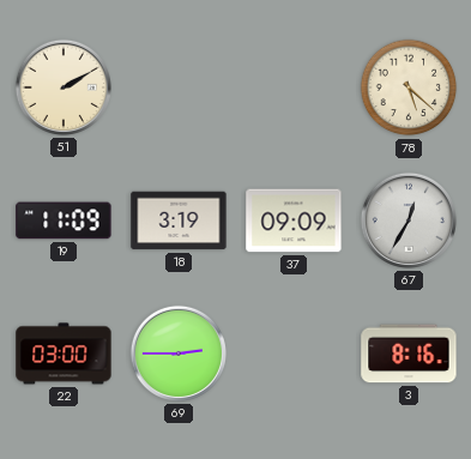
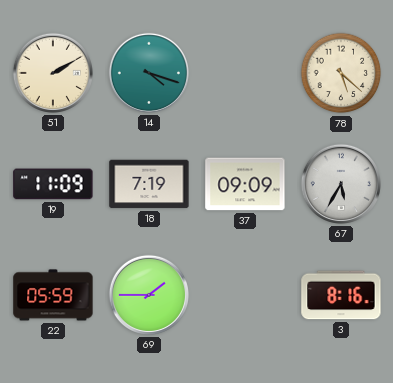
14: none -> 4:18 (149, 73)
18: 3:19 -> 7:19 (149, 184)
67: 12:35 -> 5:35 (341, 184)
22: 03:00 -> 05:59 (53, 295)
69: 2:45 -> 1:45 (149, 295)
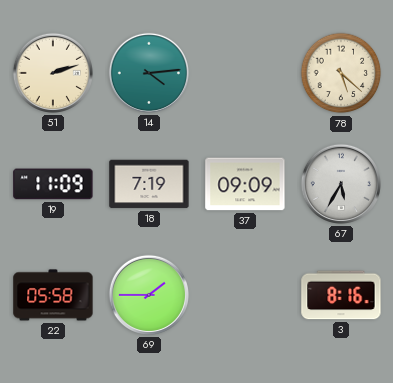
51: 2:10 -> 2:12 (53, 73)
14: 4:18 -> 4:14 (149, 73)
22: 05:59 -> 05:58 (53, 295)
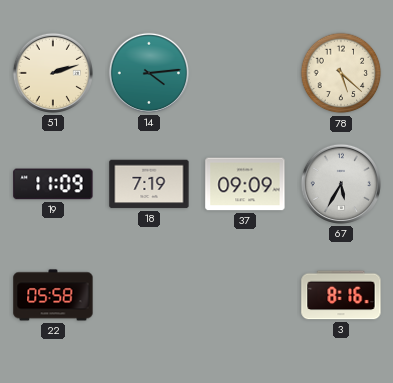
69: 1:45 -> none (149, 295)
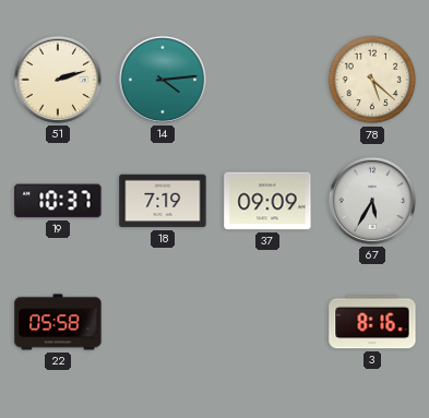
19: 11:09 -> 10:37 (58, 201)
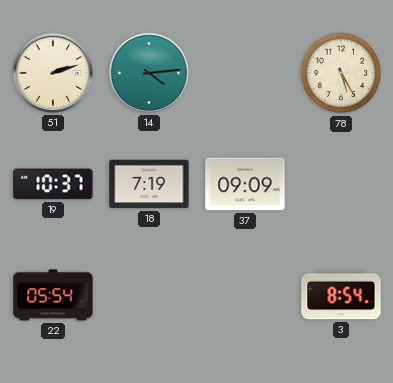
78: 5:22 -> 5:25 (341, 73)
67: 5:35 -> none (372, 201)
22: 05:58 -> 05:54 (53, 295)
3: 8:16 -> 8:54 (341, 295)
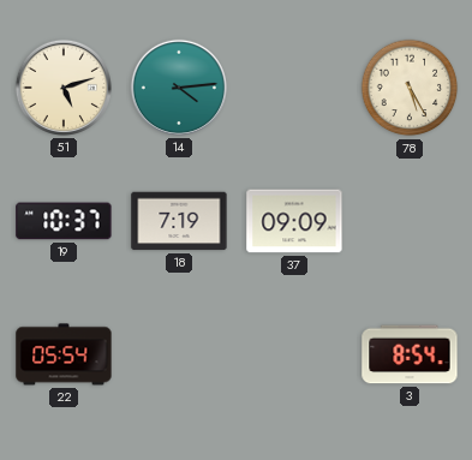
51: 2:12 -> 5:12 (64, 88)
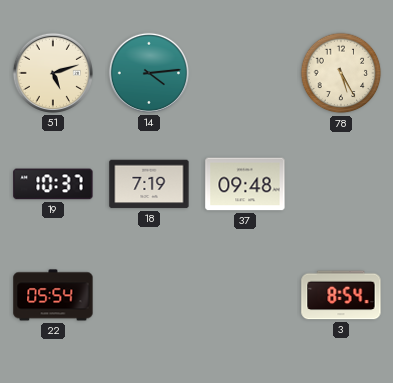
37: 09:09 -> 09:48 (245, 184)
